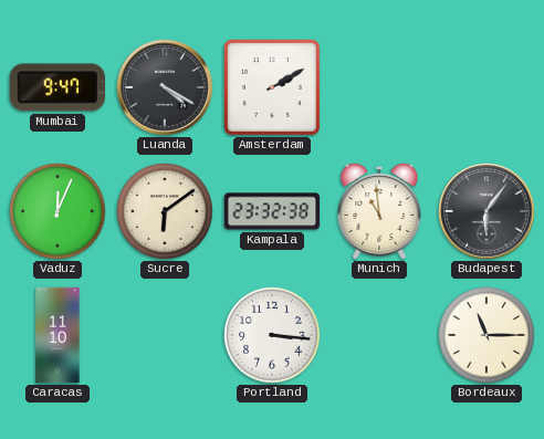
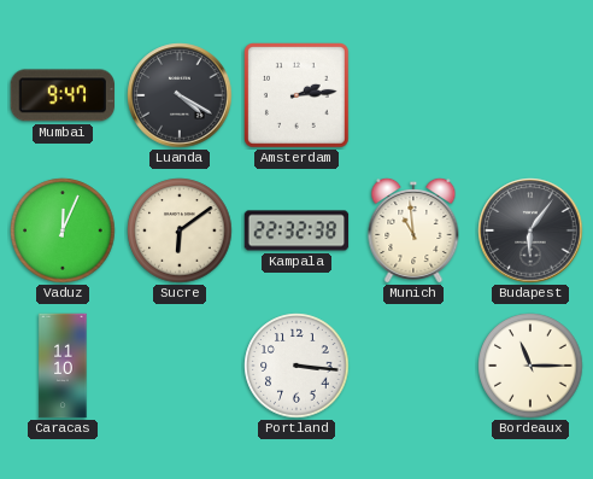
Amsterdam: 2:10 -> 2:14 (298, 97)
Kampala: 23:32 -> 22:32 (296, 230)
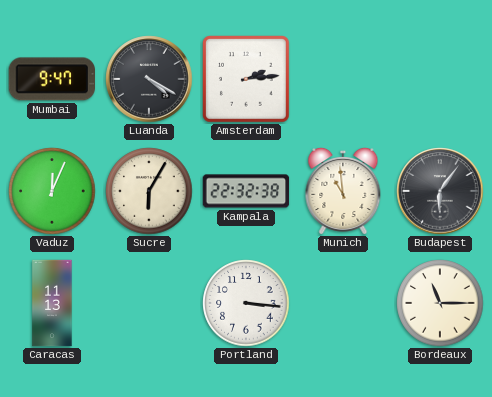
Sucre: 6:09 -> 6:05 (149, 191)
Caracas: 11:10 -> 11:13 (52, 303)
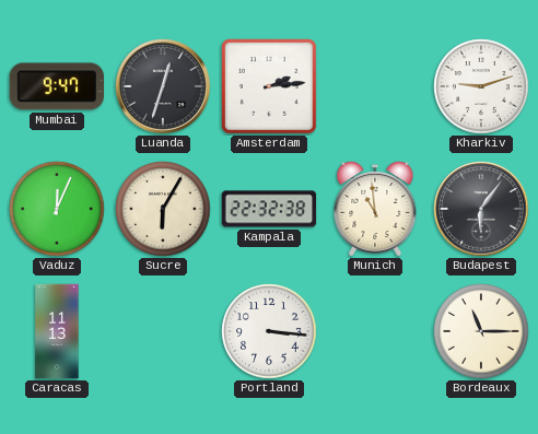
Luanda: 4:20 -> 12:33 (163, 86)
Kharkiv: none -> 9:12 (481, 86)
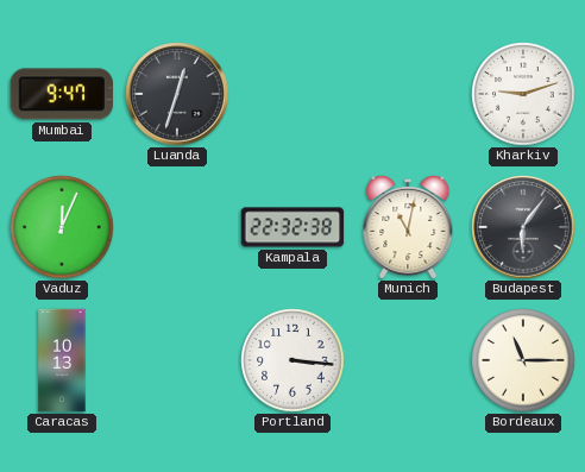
Amsterdam: 2:14 -> none (270, 87)
Sucre: 6:05 -> none (163, 209)
Munich: 10:59 -> 11:02 (408, 227)
Caracas: 11:13 -> 10:13 (62, 360)
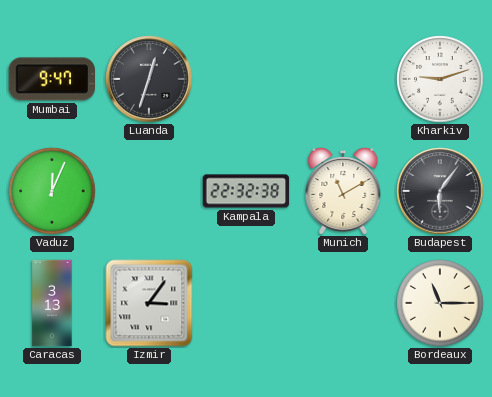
Munich: 11:02 -> 11:10 (343, 191)
Caracas: 10:13 -> 3:13 (52, 303)
Izmir: none -> 3:06 (149, 303)
Portland: 3:16 -> none (292, 360)
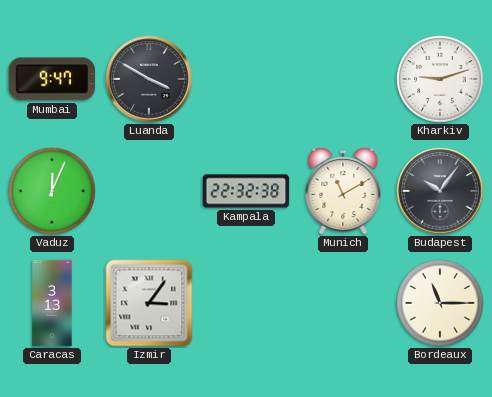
Luanda: 12:33 -> 3:50 (149, 79)
Budapest: 6:06 -> 10:06 (440, 191)
